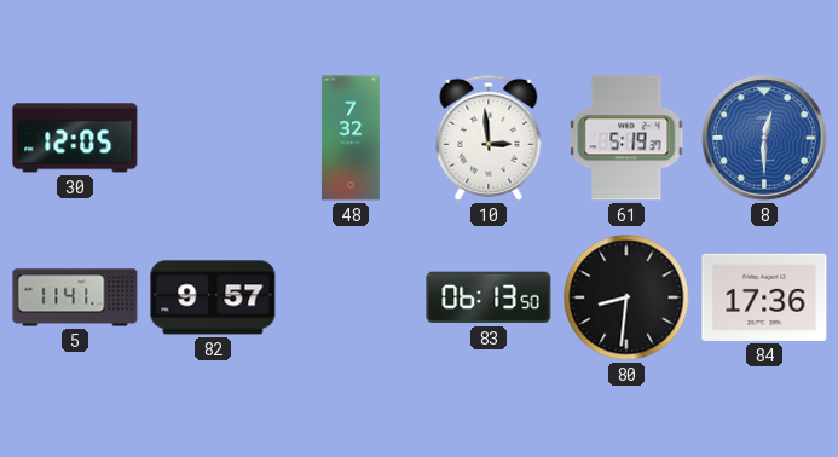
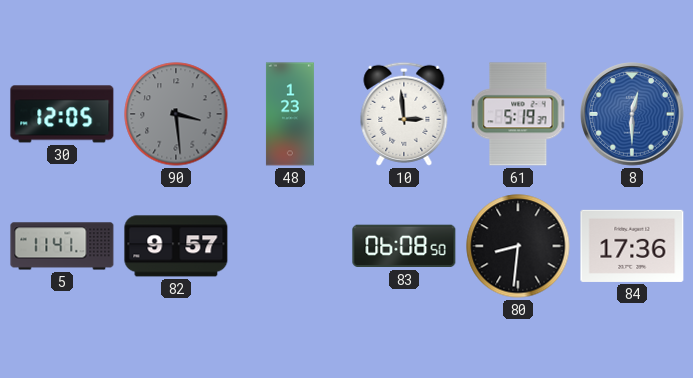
90: none -> 3:29 (176, 114)
48: 7:32 -> 1:23 (290, 114)
83: 06:13 -> 06:08 (404, 246)
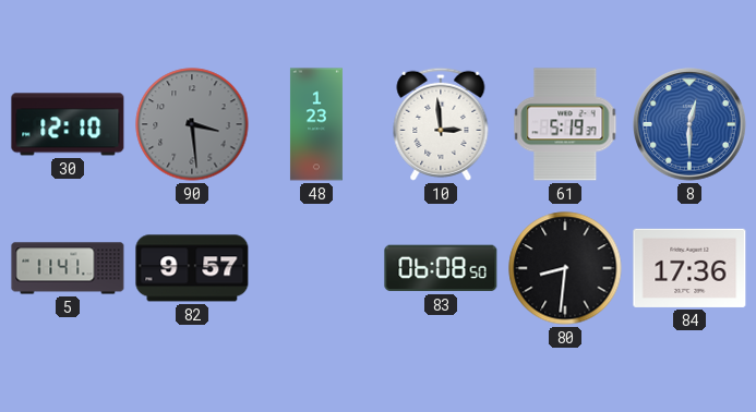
30: 12:05 -> 12:10 (68, 124)
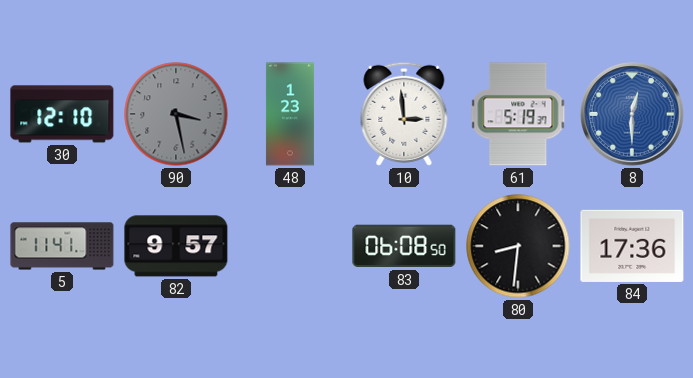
90: 3:29 -> 3:28 (176, 114)
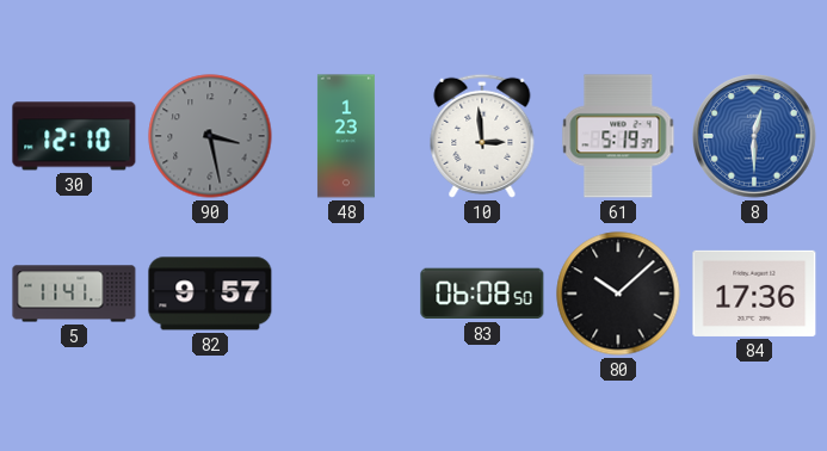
80: 8:31 -> 10:08 (618, 294)
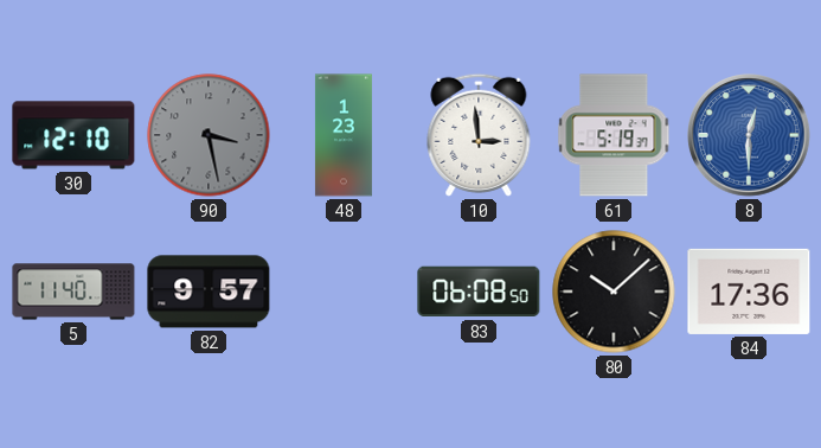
5: 11:41 -> 11:40 (73, 292)
